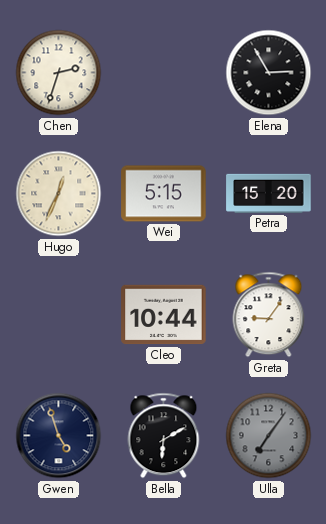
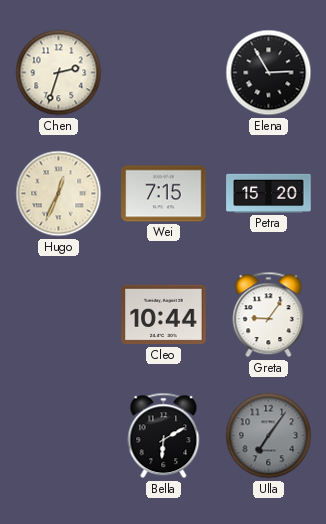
Wei: 5:15 -> 7:15 (164, 194)
Gwen: 4:57 -> none (59, 436)
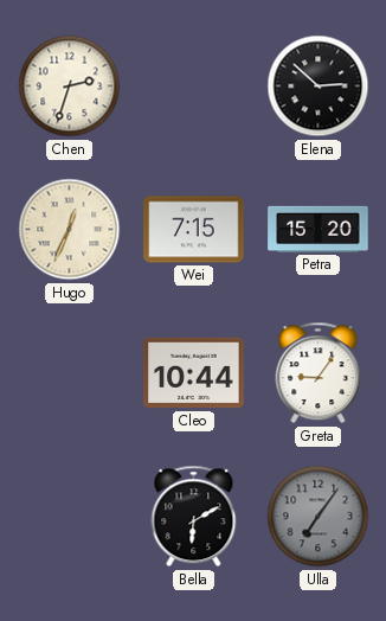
Elena: 2:55 -> 2:52 (319, 87)
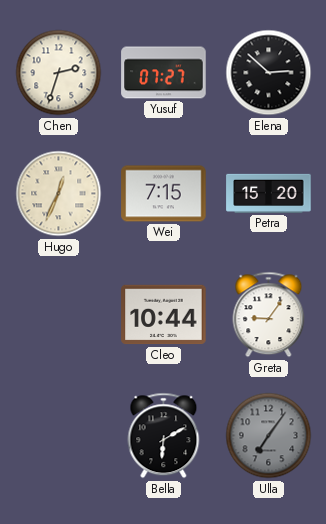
Yusuf: none -> 07:27 (164, 73)
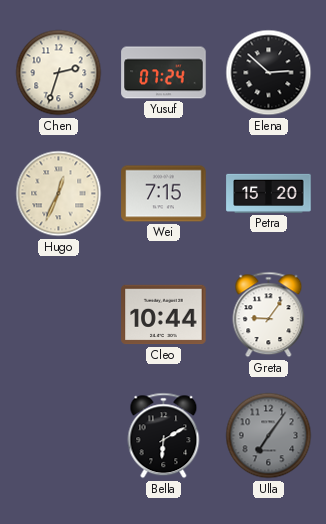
Yusuf: 07:27 -> 07:24 (164, 73)
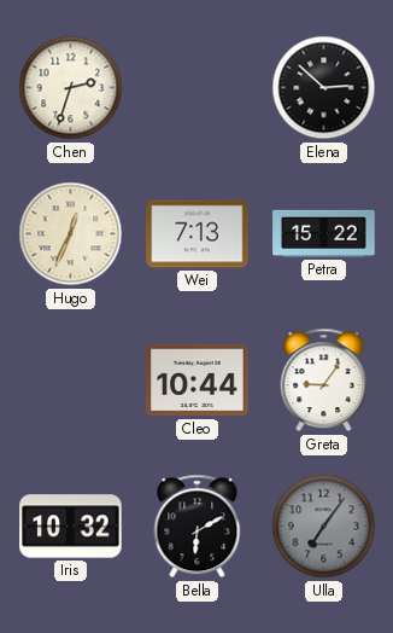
Yusuf: 07:24 -> none (164, 73)
Wei: 7:15 -> 7:13 (198, 234)
Petra: 15:20 -> 15:22 (324, 233)
Iris: none -> 10:32 (71, 527)
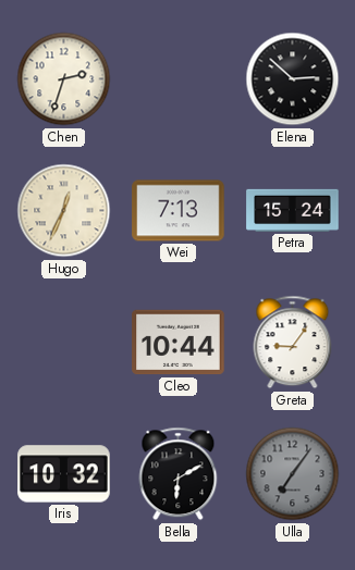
Petra: 15:22 -> 15:24 (293, 210)
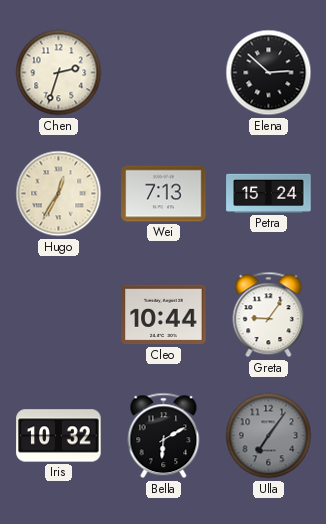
Hugo: 12:34 -> 12:35 (59, 194)
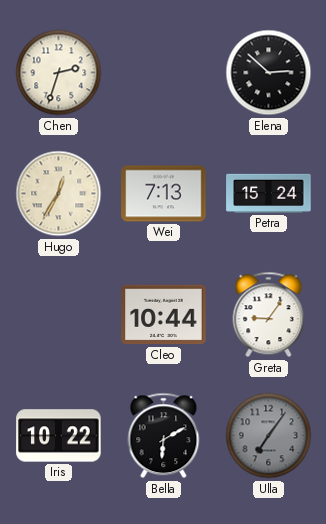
Iris: 10:32 -> 10:22 (59, 436)
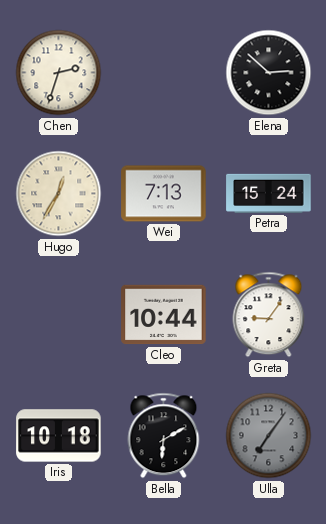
Iris: 10:22 -> 10:18 (59, 436)
